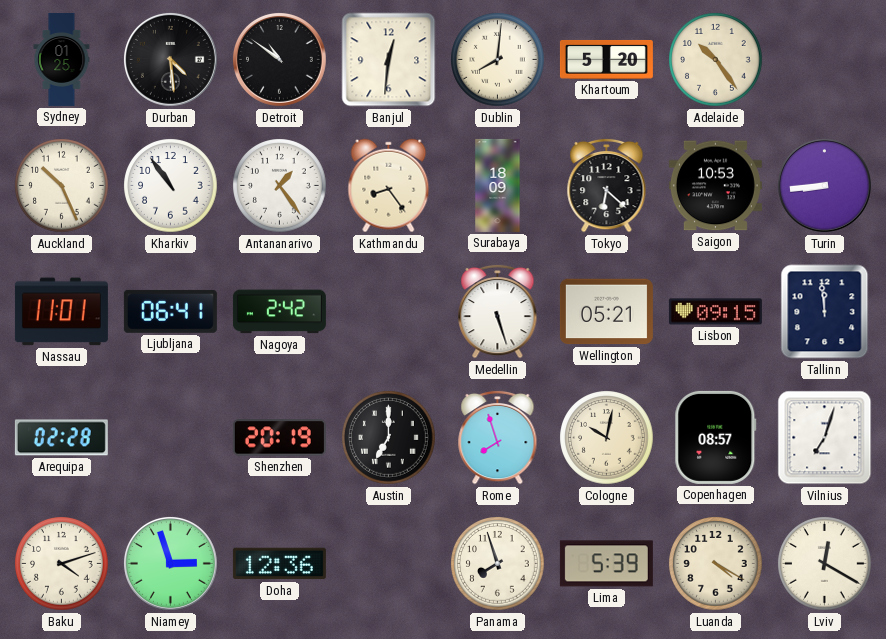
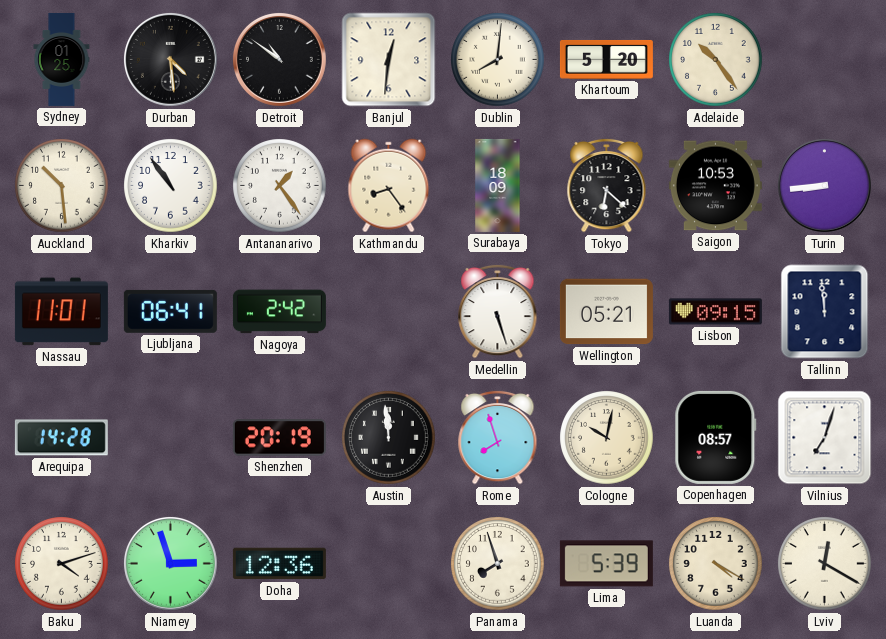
Auckland: 10:26 -> 10:29 (62, 186)
Arequipa: 02:28 -> 14:28 (61, 438)
Austin: 7:00 -> 11:59 (389, 438)
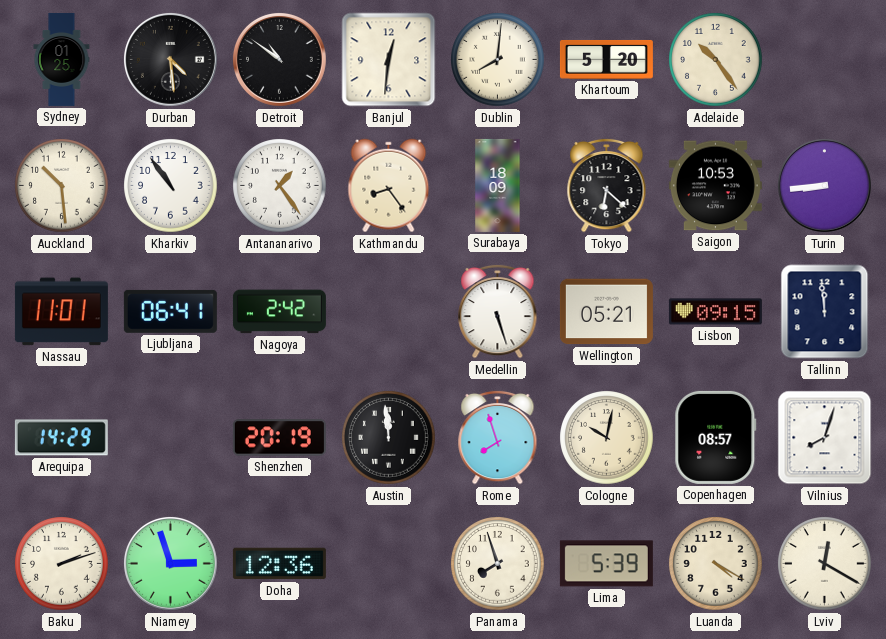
Arequipa: 14:28 -> 14:29 (61, 438)
Vilnius: 7:03 -> 8:03 (825, 438)
Baku: 4:12 -> 2:12 (62, 564)
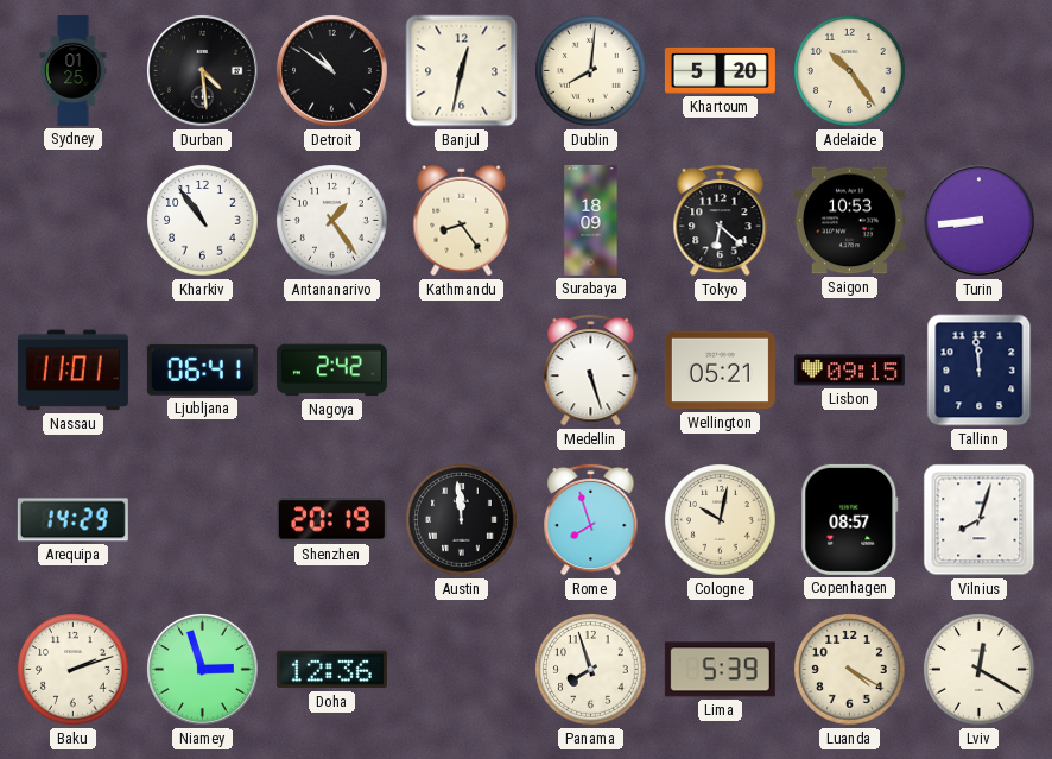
Banjul: 12:31 -> 12:32 (462, 71)
Auckland: 10:29 -> none (62, 186)
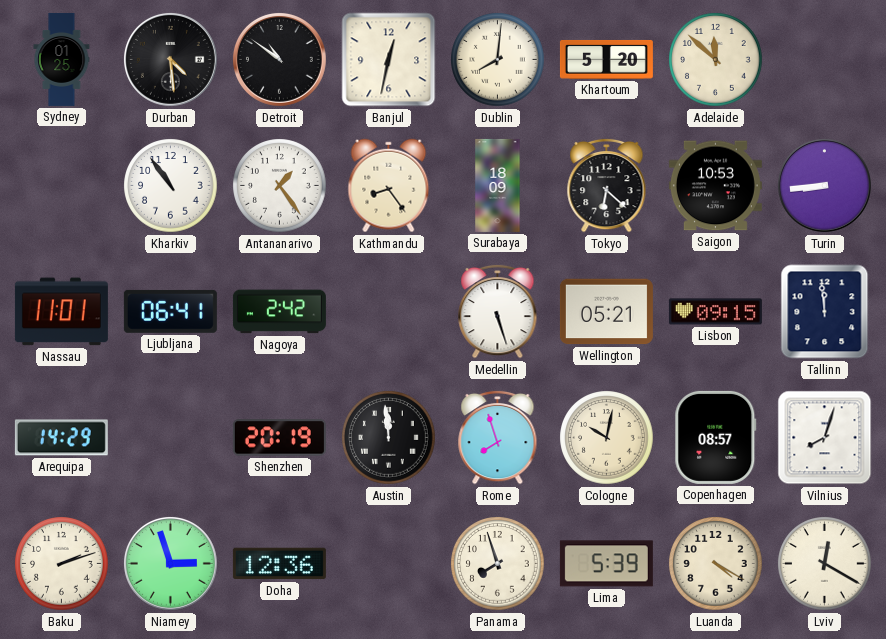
Adelaide: 10:24 -> 11:52 (716, 60)
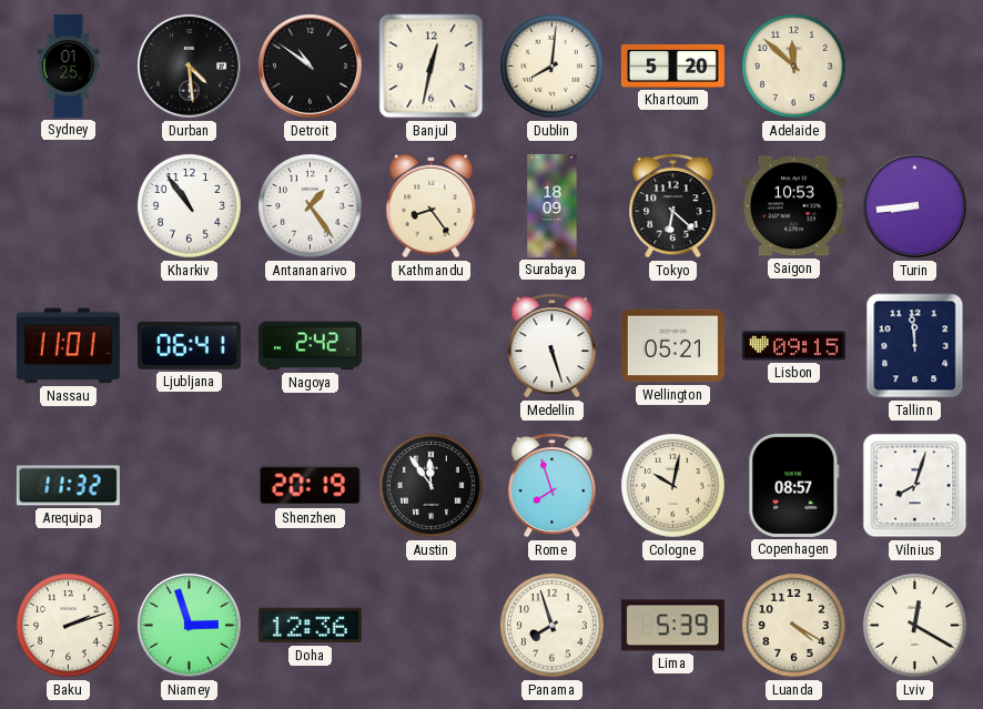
Arequipa: 14:29 -> 11:32 (68, 486)
Austin: 11:59 -> 11:54 (432, 486)
